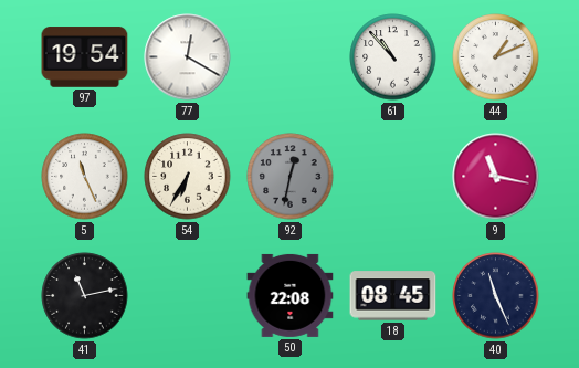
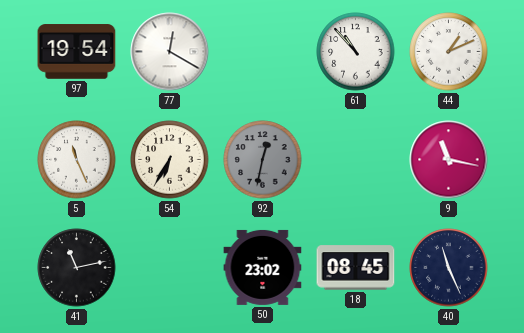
50: 22:08 -> 23:02 (263, 267)
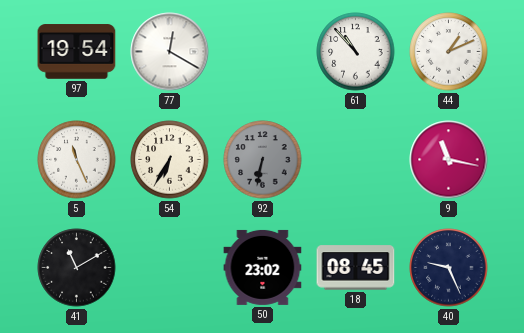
92: 12:32 -> 6:32 (263, 160)
41: 11:13 -> 11:10 (77, 268)
40: 11:26 -> 9:26 (449, 268)
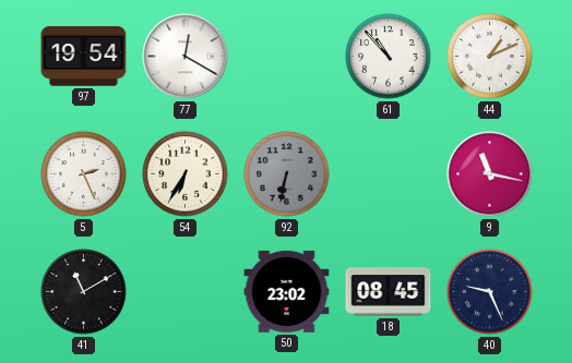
5: 11:26 -> 2:26 (84, 174)
